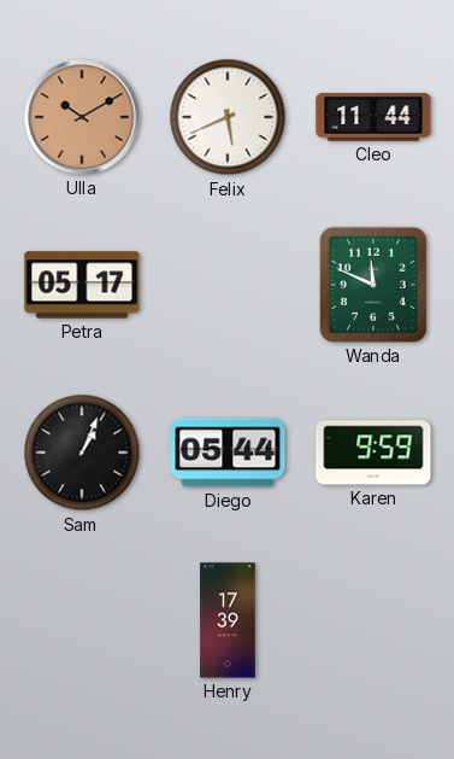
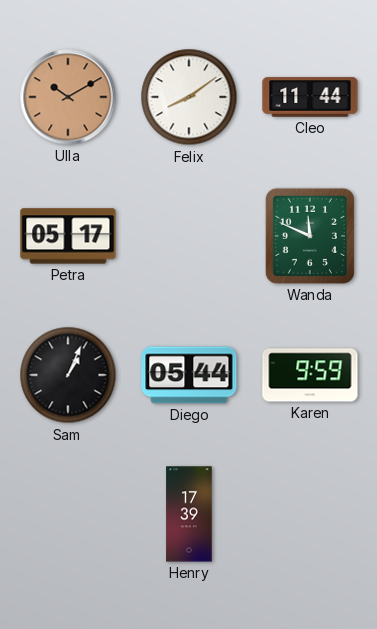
Felix: 5:41 -> 8:09 (189, 97)
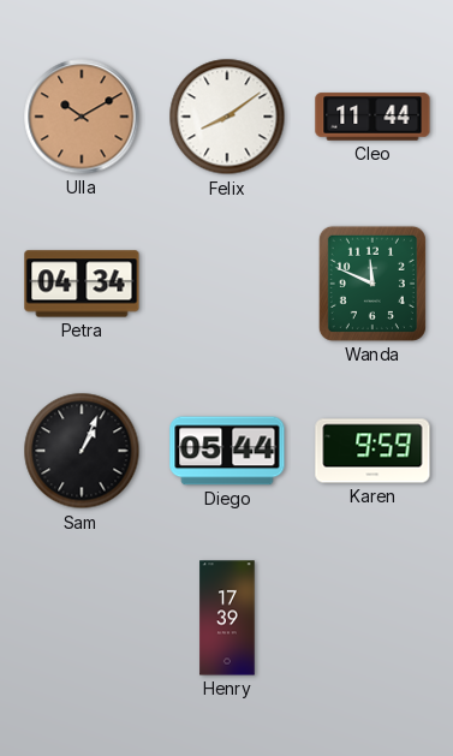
Petra: 05:17 -> 04:34 (82, 284)
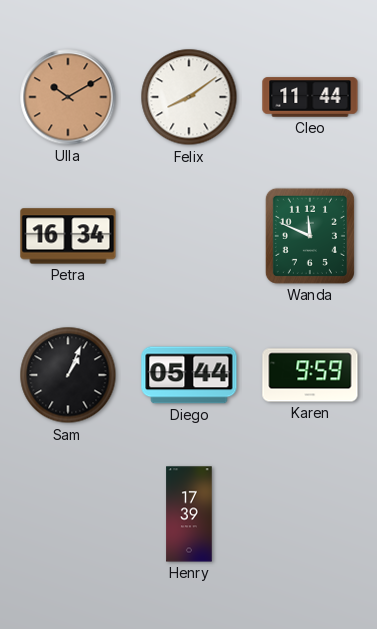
Petra: 04:34 -> 16:34 (68, 236)
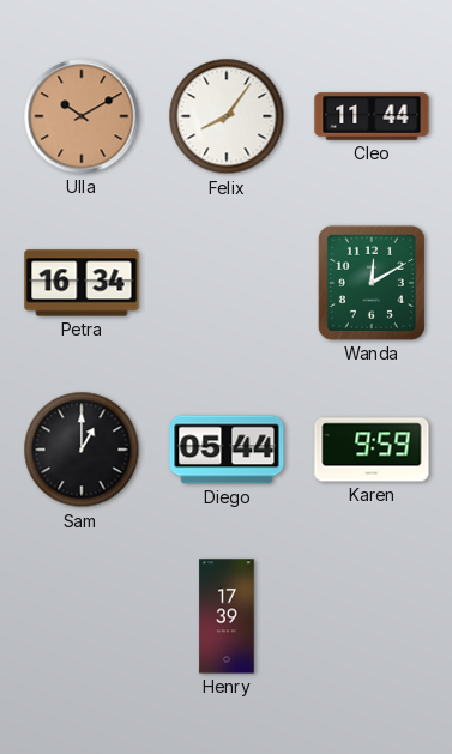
Felix: 8:09 -> 8:06 (227, 116)
Wanda: 11:49 -> 12:10 (372, 283)
Sam: 1:04 -> 1:00 (82, 450)
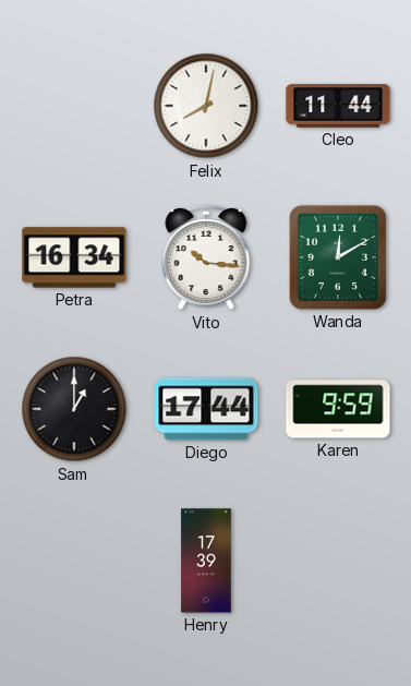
Ulla: 10:10 -> none (82, 116)
Felix: 8:06 -> 8:02 (206, 106)
Vito: none -> 10:16 (206, 257)
Diego: 05:44 -> 17:44 (206, 409)
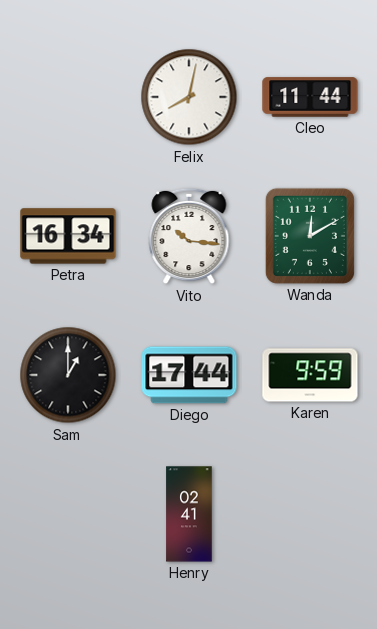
Henry: 17:39 -> 02:41 (189, 514)
